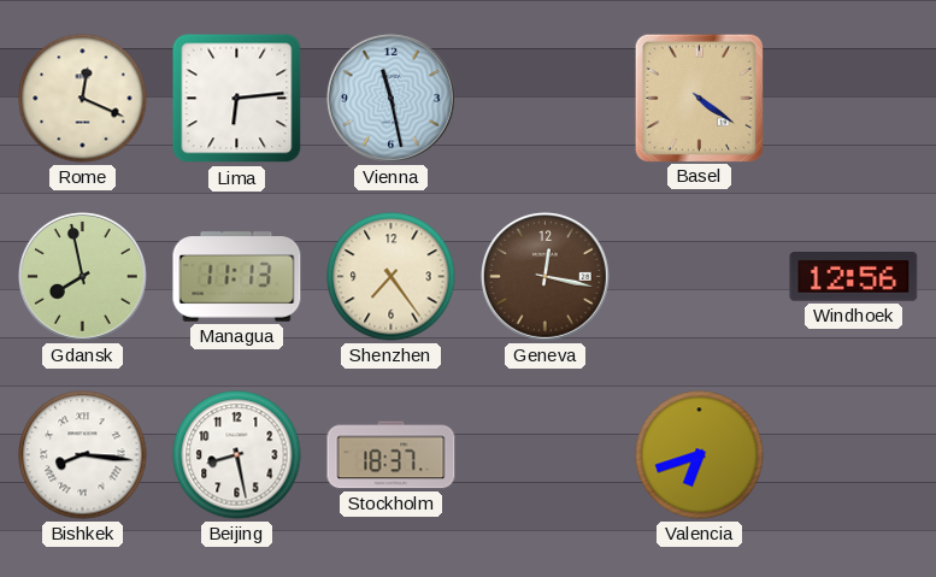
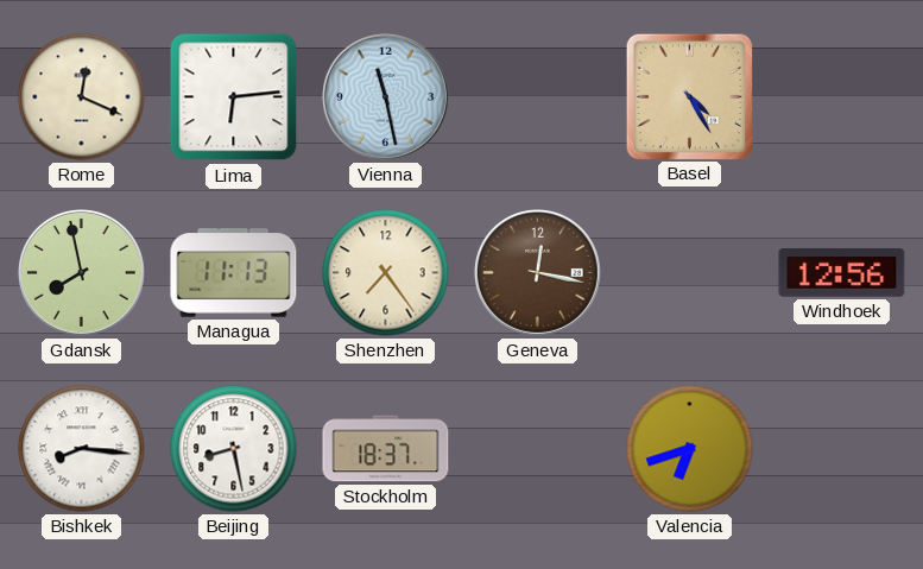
Basel: 4:21 -> 4:25 (689, 96)
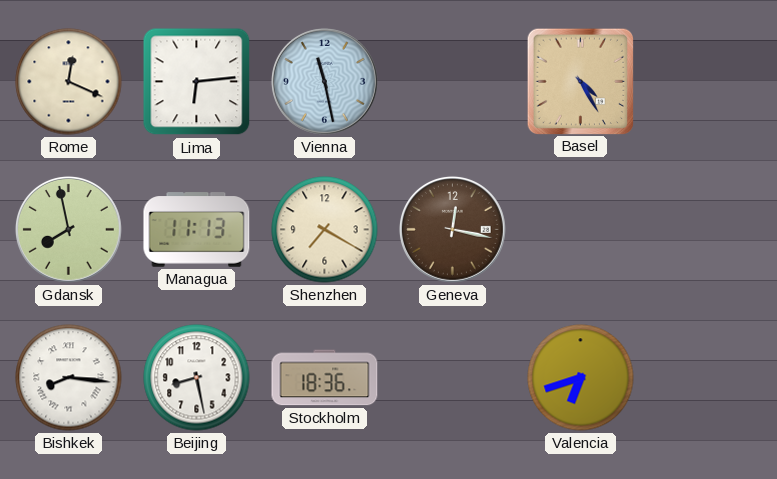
Shenzhen: 7:24 -> 7:20 (325, 230)
Windhoek: 12:56 -> none (842, 273)
Stockholm: 18:37 -> 18:36 (325, 378)
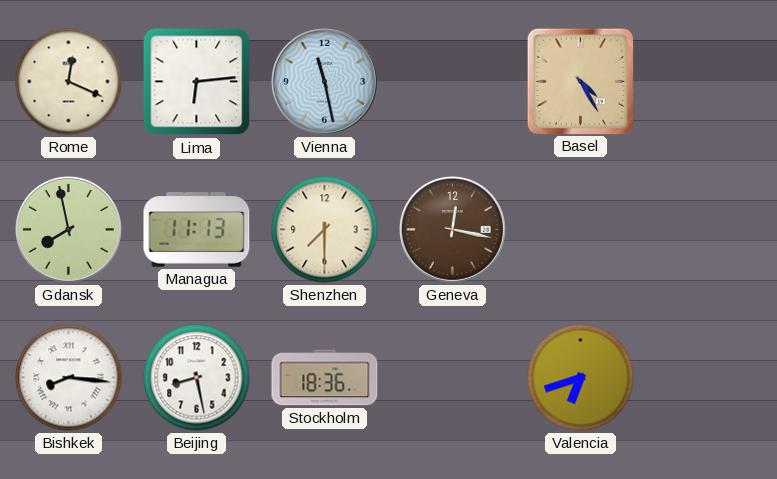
Shenzhen: 7:20 -> 7:30 (325, 230)
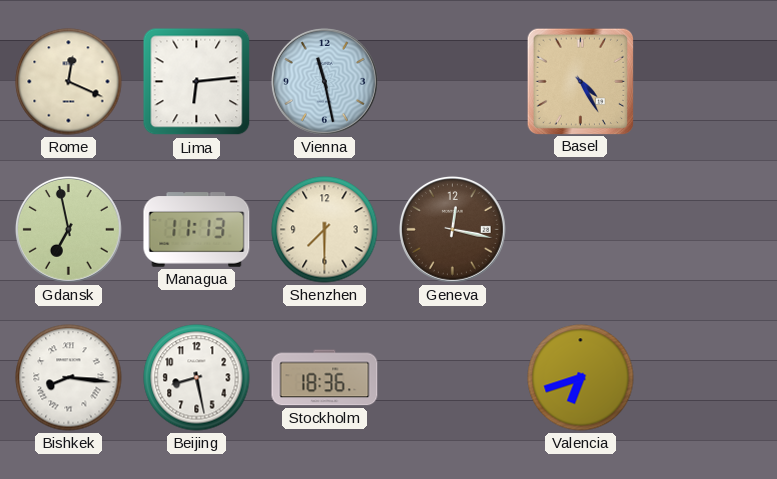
Gdansk: 7:58 -> 6:58 (69, 230)
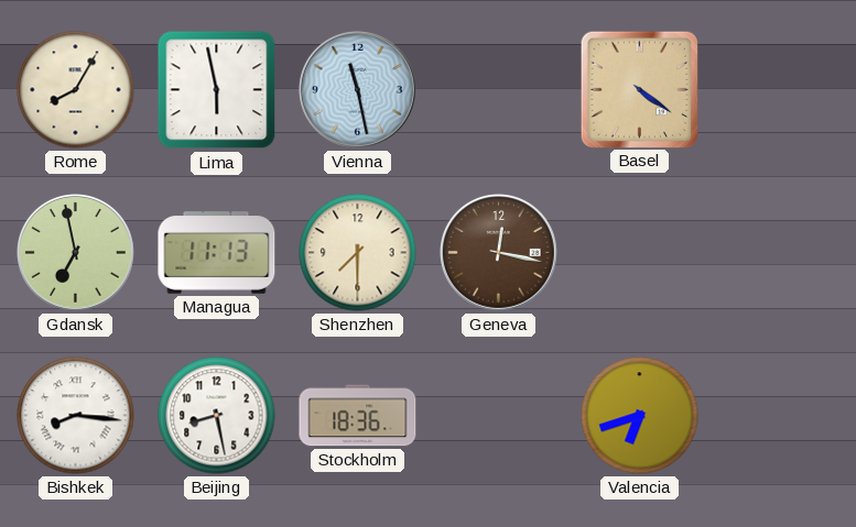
Rome: 12:19 -> 8:05 (76, 90)
Lima: 6:14 -> 5:58 (217, 90)
Basel: 4:25 -> 4:21 (639, 89)
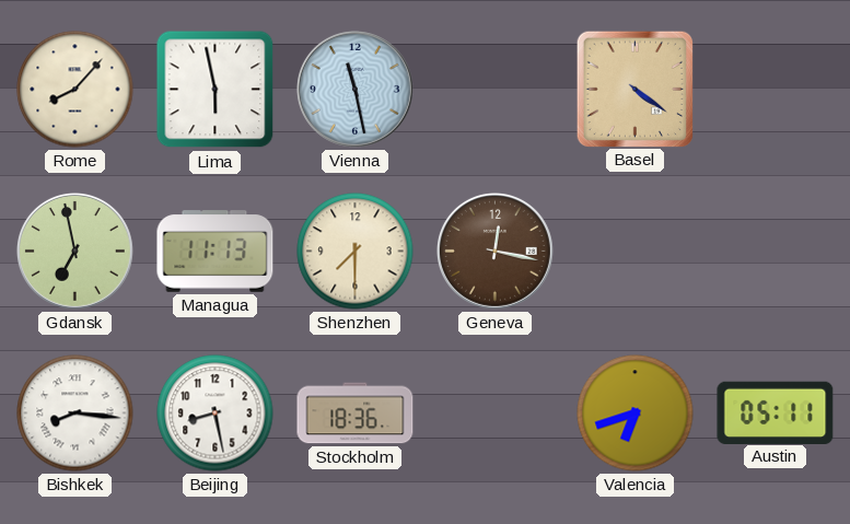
Rome: 8:05 -> 8:07 (75, 90)
Austin: none -> 05:11 (776, 412)
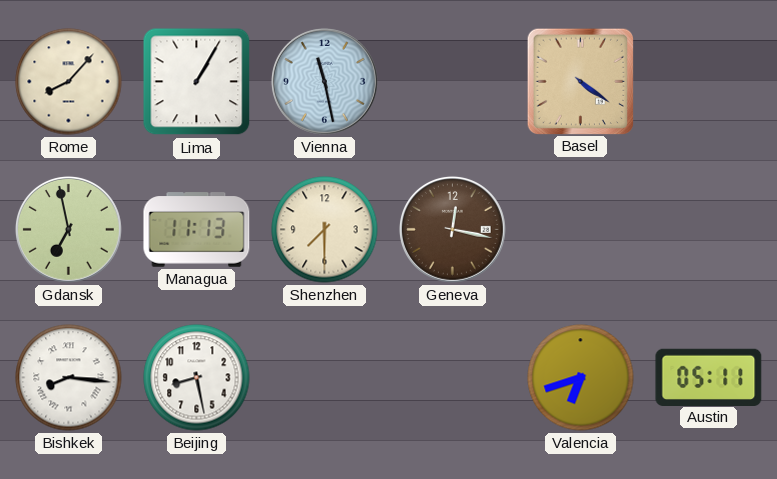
Lima: 5:58 -> 1:05 (197, 82)
Stockholm: 18:36 -> none (356, 414)
